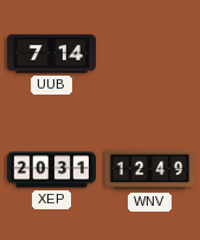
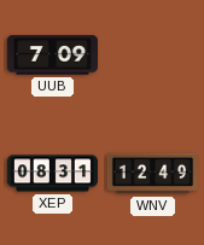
UUB: 7:14 -> 7:09 (52, 56)
XEP: 20:31 -> 08:31 (52, 174)
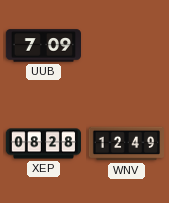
XEP: 08:31 -> 08:28 (43, 144)
